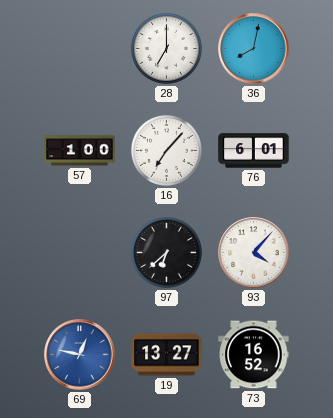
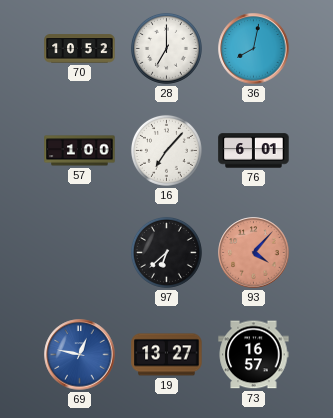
70: none -> 10:52 (80, 49)
93 dial: white -> salmon (254, 253)
73: 16:52 -> 16:57 (254, 355)
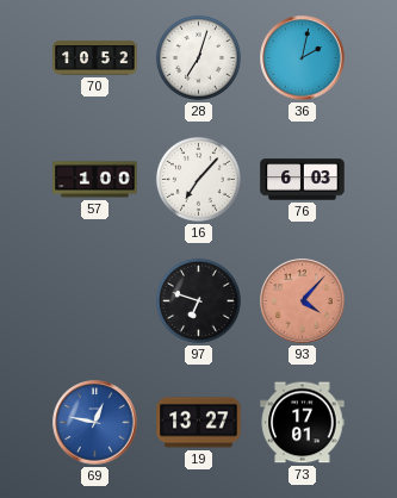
28: 7:00 -> 7:03 (198, 57)
36: 8:02 -> 2:02 (303, 58)
76: 6:01 -> 6:03 (303, 180)
97: 6:38 -> 6:48 (198, 300)
73: 16:57 -> 17:01 (303, 423)
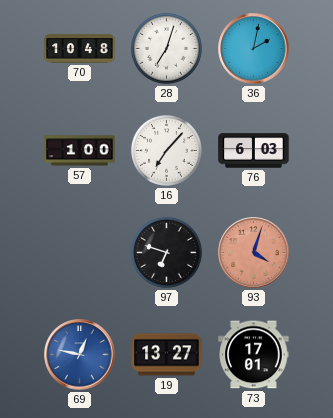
70: 10:52 -> 10:48 (80, 49)
93: 4:07 -> 4:03 (254, 253)
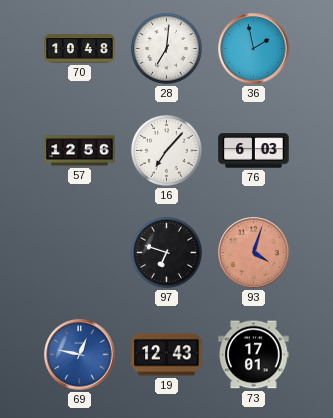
28: 7:03 -> 7:01 (166, 48)
36: 2:02 -> 1:58 (254, 49)
57: 1:00 -> 12:56 (80, 151)
19: 13:27 -> 12:43 (167, 355)
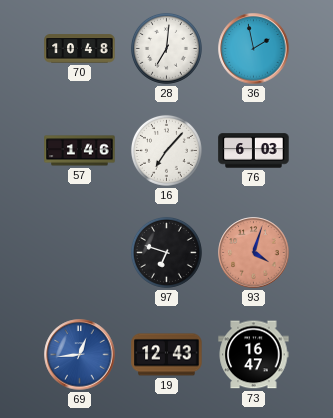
57: 12:56 -> 1:46 (80, 151)
69: 12:47 -> 12:44 (80, 355)
73: 17:01 -> 16:47 (254, 355)
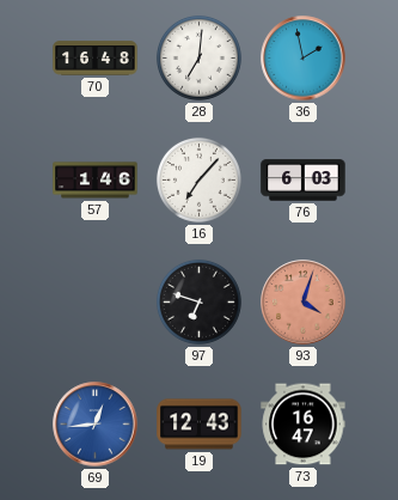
70: 10:48 -> 16:48 (96, 59)
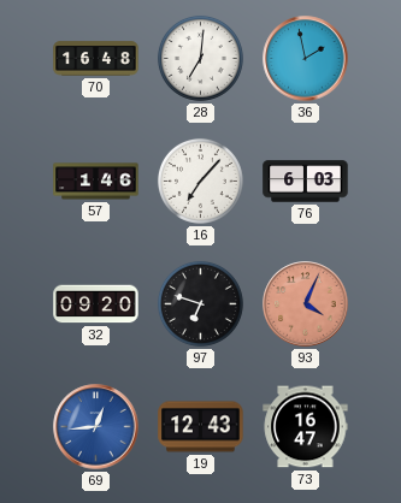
32: none -> 09:20 (96, 304)
93: 4:03 -> 4:04 (306, 304)
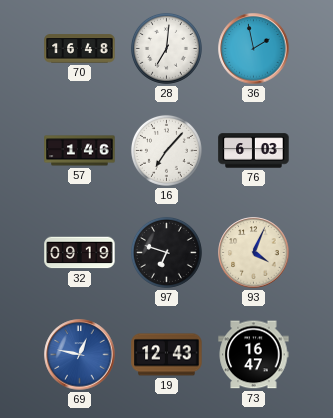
32: 09:20 -> 09:19 (80, 253)
93 dial: salmon -> cream (254, 253)
69: 12:44 -> 12:47 (80, 355)
